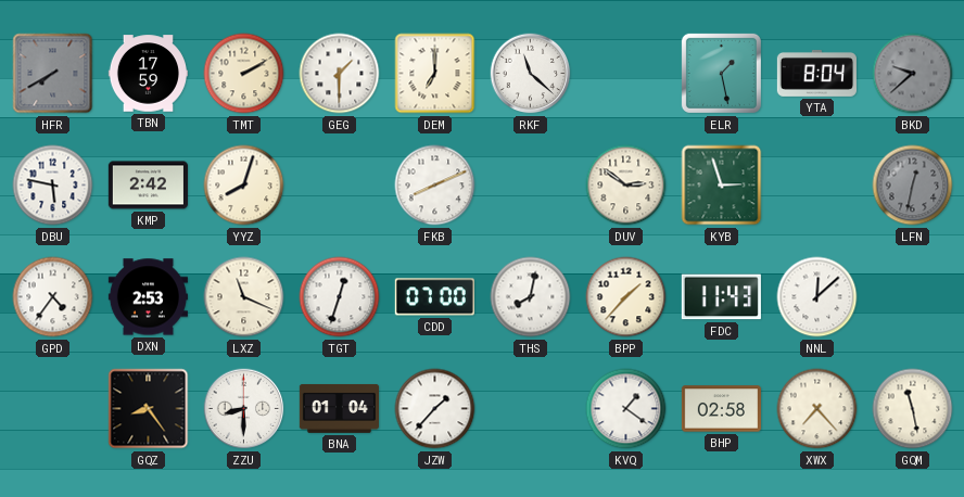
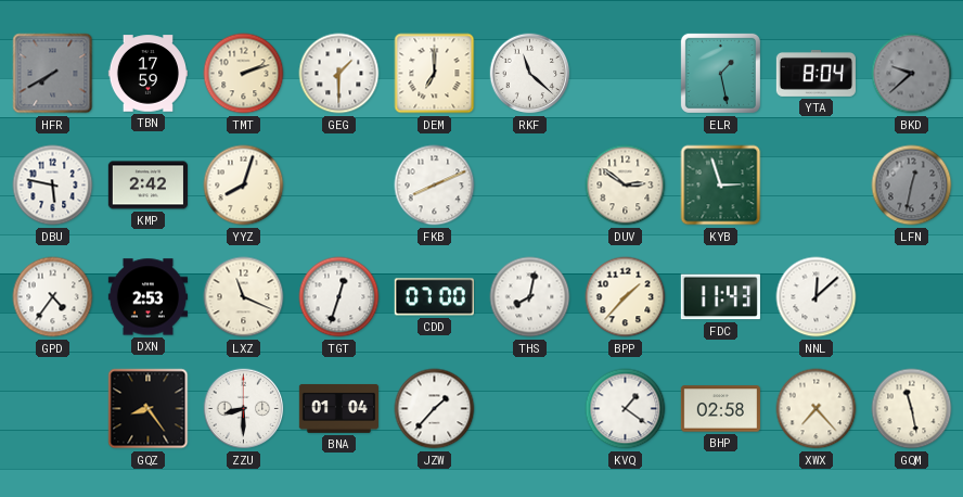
TMT: 2:10 -> 2:12 (244, 74)
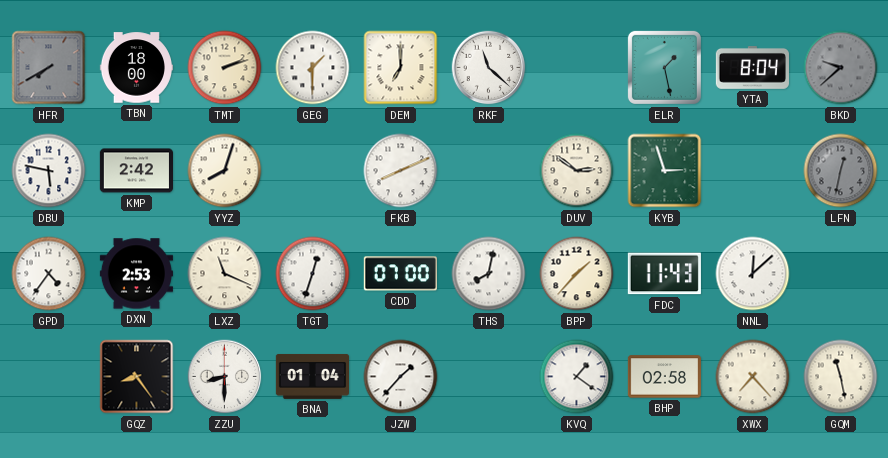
TBN: 17:59 -> 18:00 (136, 68)
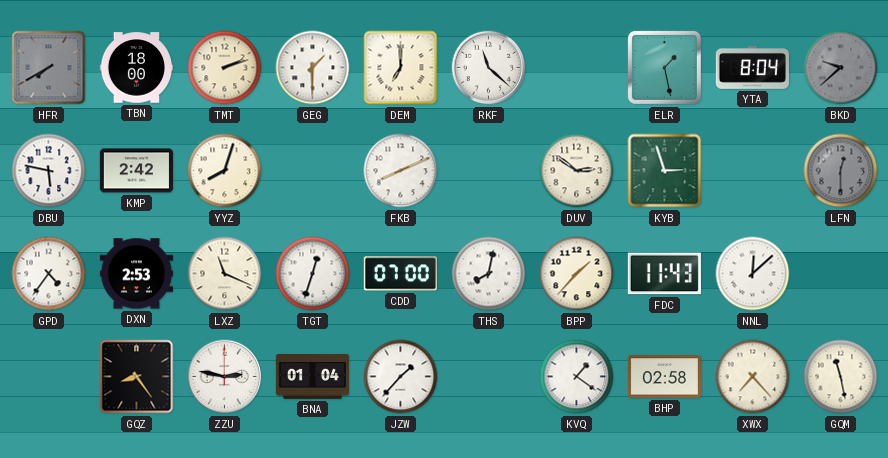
LFN: 12:32 -> 12:30 (841, 171)
ZZU: 8:30 -> 2:47 (225, 377)
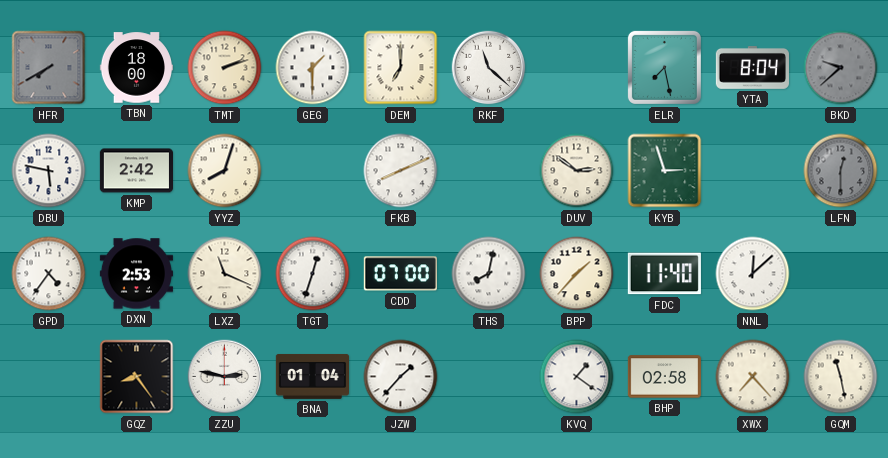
ELR: 1:28 -> 7:28 (664, 67)
FDC: 11:43 -> 11:40 (664, 274)
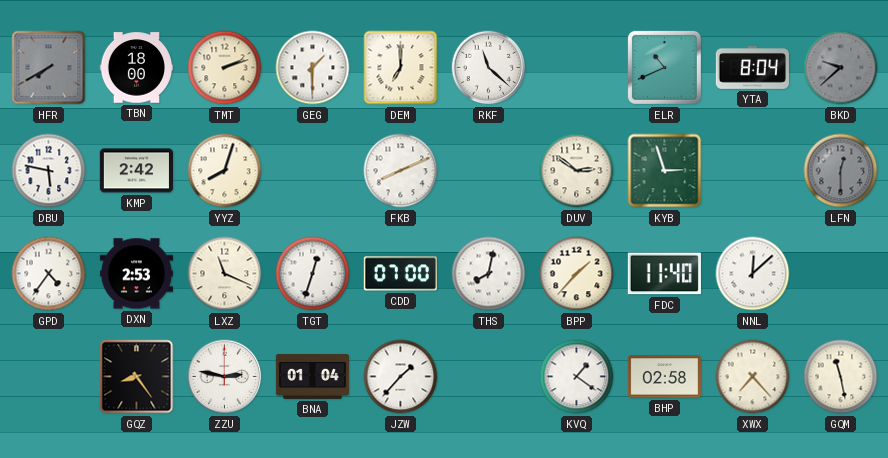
ELR: 7:28 -> 10:41 (664, 67)
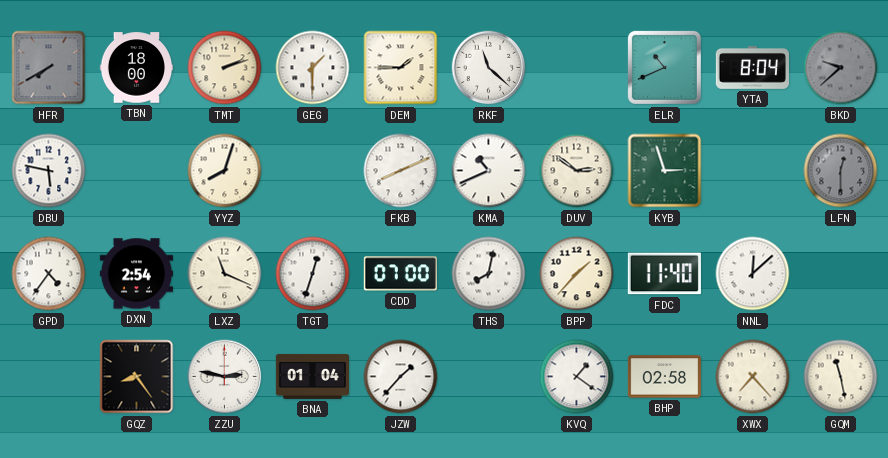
DEM: 7:00 -> 1:45 (401, 68)
KMP: 2:42 -> none (136, 171)
KMA: none -> 10:41 (489, 171)
DXN: 2:53 -> 2:54 (136, 274)
